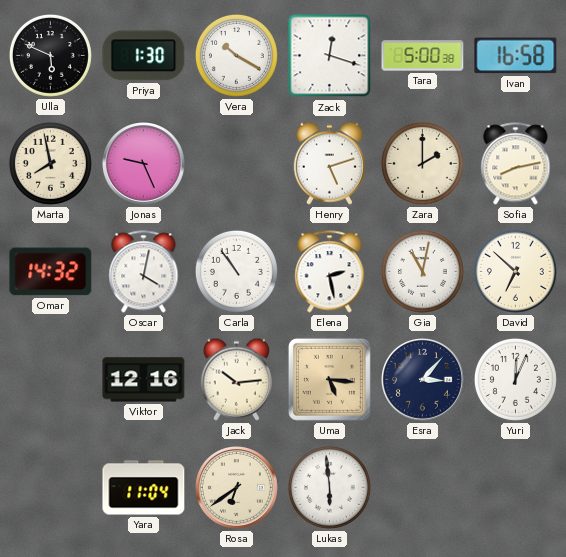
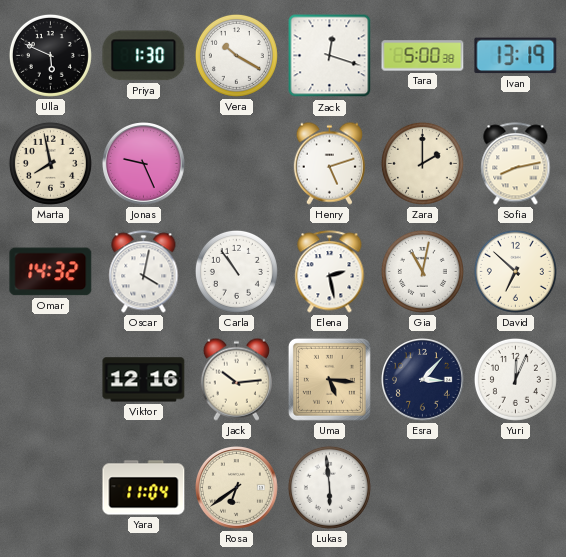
Ivan: 16:58 -> 13:19 (516, 56)
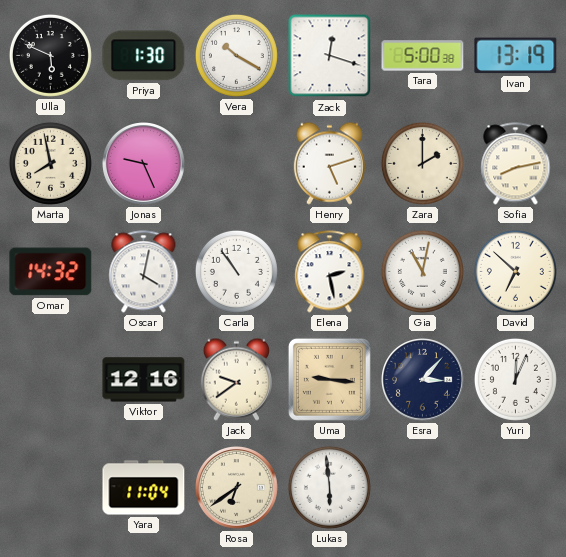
Jack: 10:14 -> 9:39 (236, 379)
Uma: 5:16 -> 9:16 (329, 379)
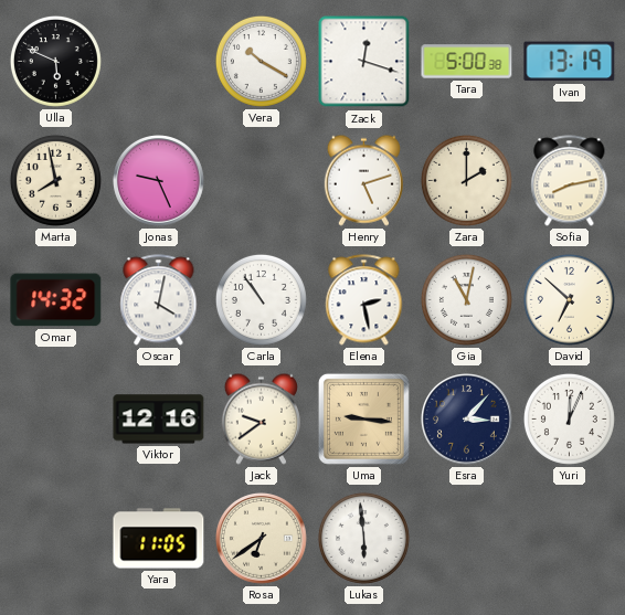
Priya: 1:30 -> none (144, 56)
Yara: 11:04 -> 11:05 (159, 539)
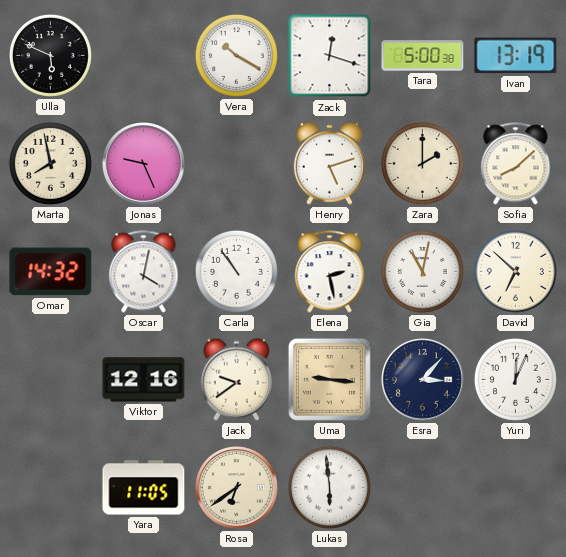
Sofia: 8:13 -> 8:08 (516, 164)
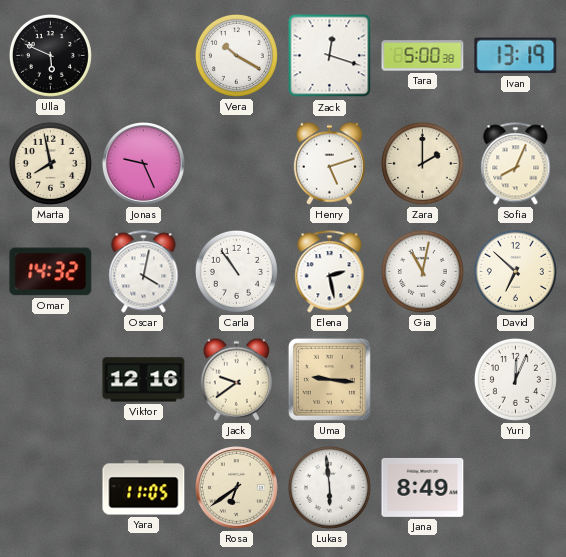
Sofia: 8:08 -> 8:04 (516, 164)
Esra: 3:07 -> none (423, 380)
Jana: none -> 8:49 (423, 487)
